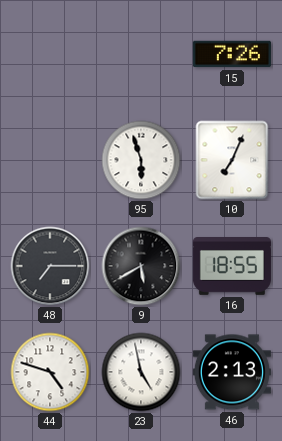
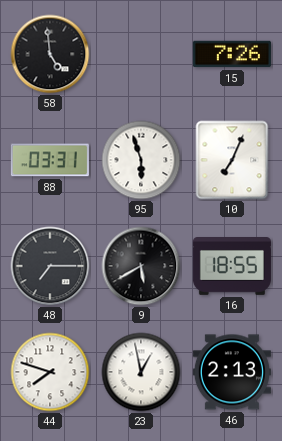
58: none -> 4:59 (50, 54)
88: none -> 03:31 (50, 160)
44: 4:48 -> 7:48 (50, 372)
23: 4:58 -> 12:58 (141, 372)
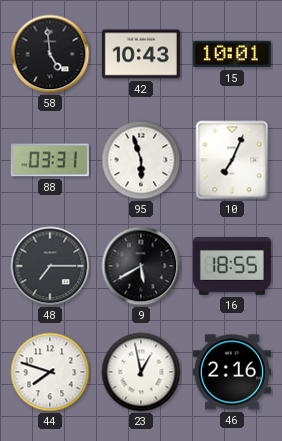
42: none -> 10:43 (141, 54)
15: 7:26 -> 10:01 (232, 54)
46: 2:13 -> 2:16 (232, 372)
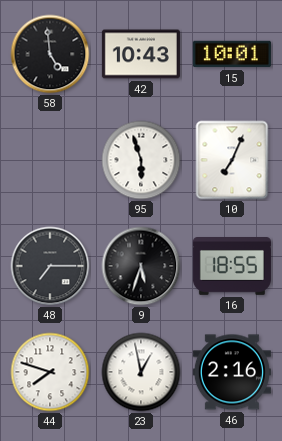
88: 03:31 -> none (50, 160)
9: 5:40 -> 5:33 (141, 266)
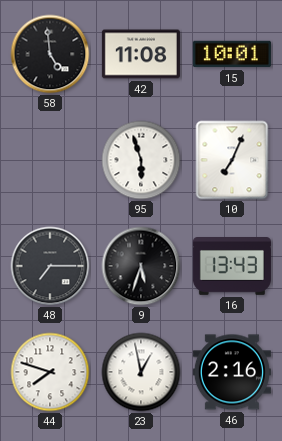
42: 10:43 -> 11:08 (141, 54)
16: 18:55 -> 13:43 (232, 267)
